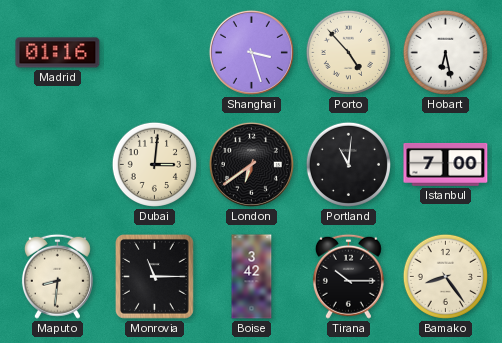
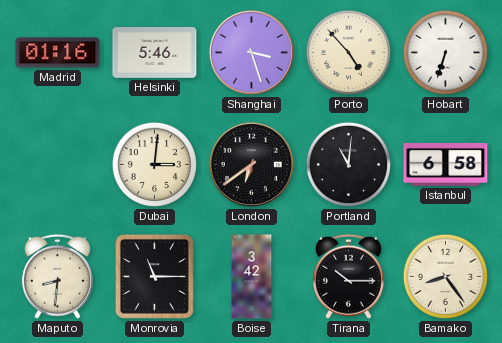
Helsinki: none -> 5:46 (155, 53)
Hobart: 6:28 -> 6:33 (445, 52)
Istanbul: 7:00 -> 6:58 (446, 164)
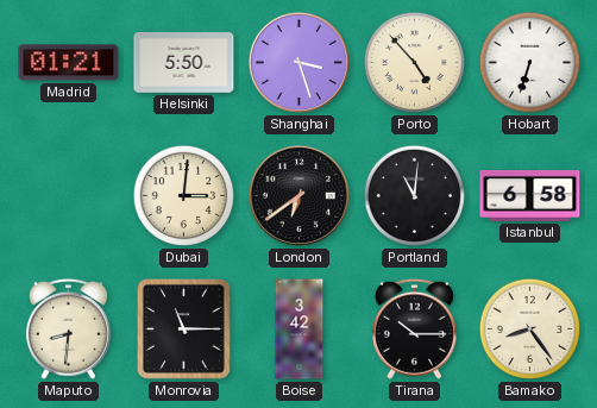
Madrid: 01:16 -> 01:21 (69, 63)
Helsinki: 5:46 -> 5:50 (184, 63)
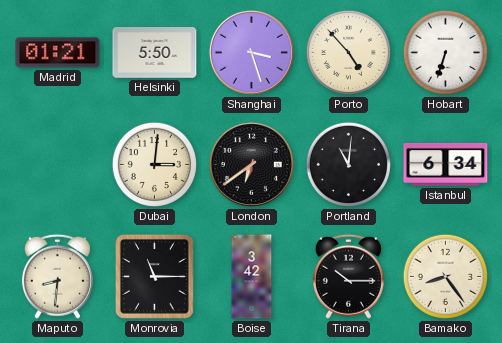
Istanbul: 6:58 -> 6:34 (446, 164)
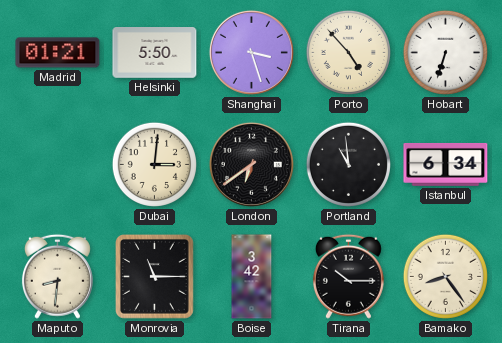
Portland: 11:01 -> 10:59 (348, 164)
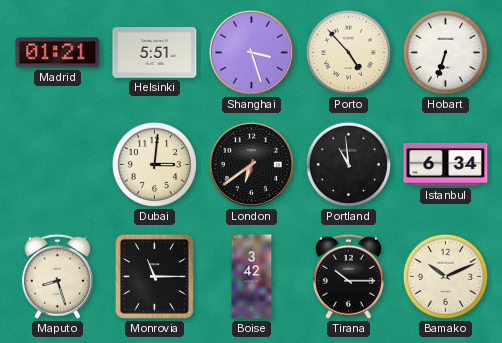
Helsinki: 5:50 -> 5:51 (155, 53)
Maputo: 8:31 -> 8:27 (57, 276)
Bamako: 8:24 -> 10:11 (445, 276)
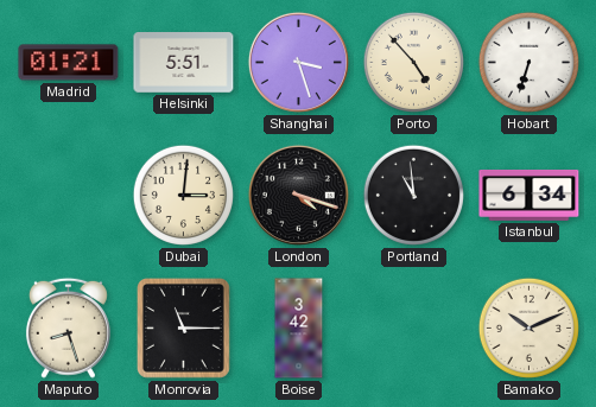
London: 6:39 -> 4:18 (298, 195)
Tirana: 10:15 -> none (348, 276)
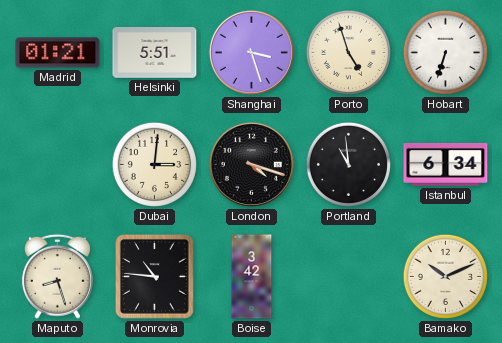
Porto: 4:53 -> 4:57 (348, 52)
Monrovia: 11:15 -> 10:46 (154, 277)
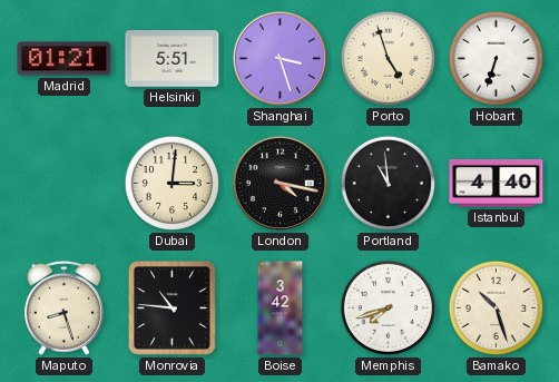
London: 4:18 -> 4:17 (279, 183)
Istanbul: 6:34 -> 4:40 (497, 183)
Memphis: none -> 7:42 (388, 307)
Bamako: 10:11 -> 10:27 (496, 307)
